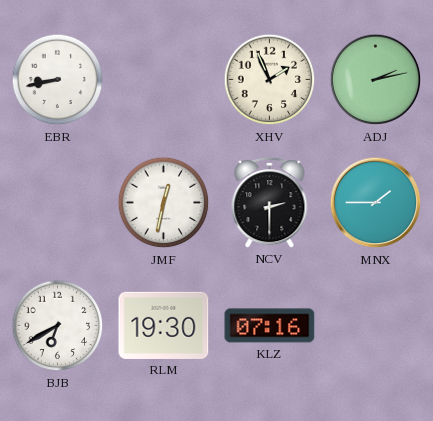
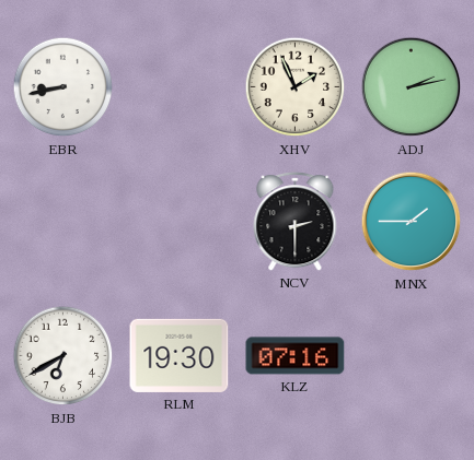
JMF: 12:32 -> none (164, 203)
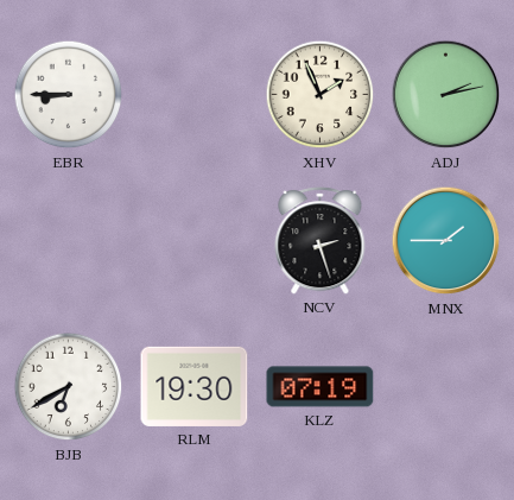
EBR: 8:43 -> 8:45 (69, 95)
NCV: 2:30 -> 2:27 (321, 241)
KLZ: 07:16 -> 07:19 (321, 387)
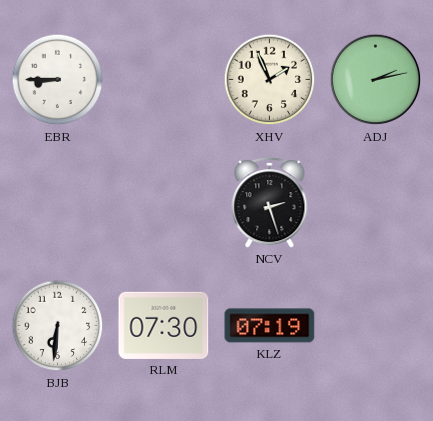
MNX: 1:45 -> none (446, 241)
BJB: 6:40 -> 6:31 (58, 326)
RLM: 19:30 -> 07:30 (164, 325)
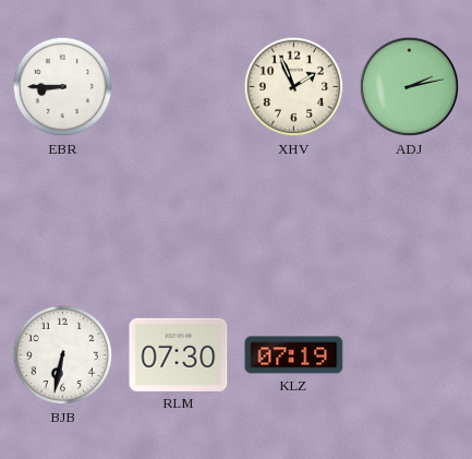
NCV: 2:27 -> none (270, 203)
BJB: 6:31 -> 6:32 (63, 355)
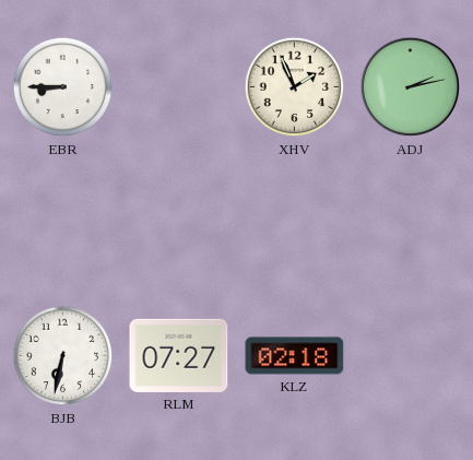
RLM: 07:30 -> 07:27 (179, 355)
KLZ: 07:19 -> 02:18 (295, 356)
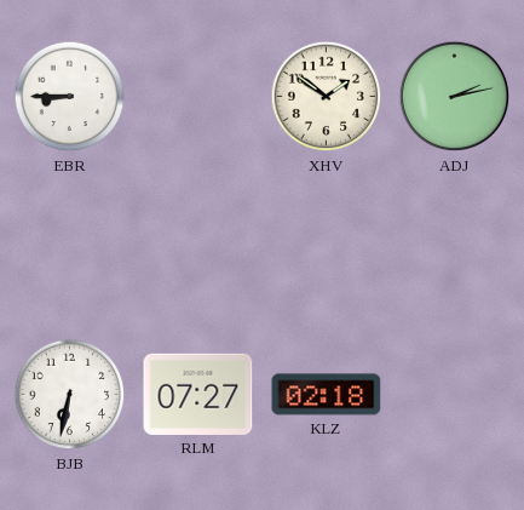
XHV: 1:56 -> 1:51 (327, 97)
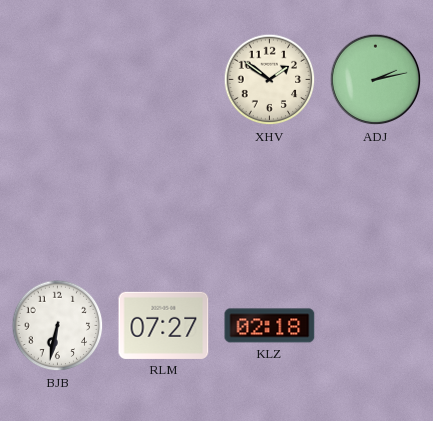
EBR: 8:45 -> none (70, 97)
